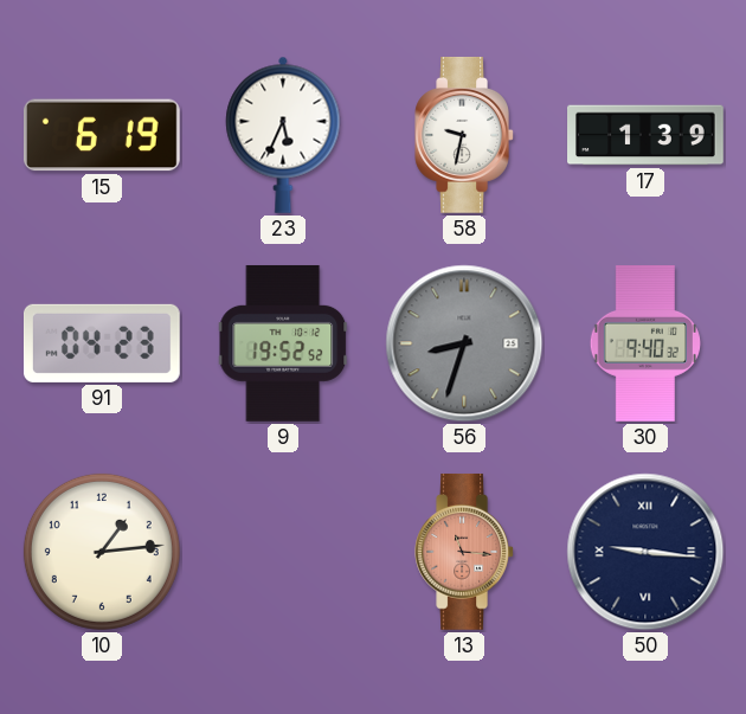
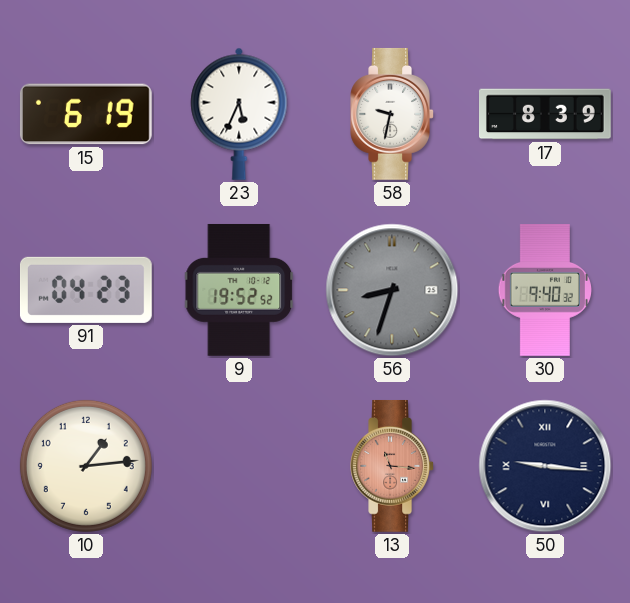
17: 1:39 -> 8:39 (546, 114)
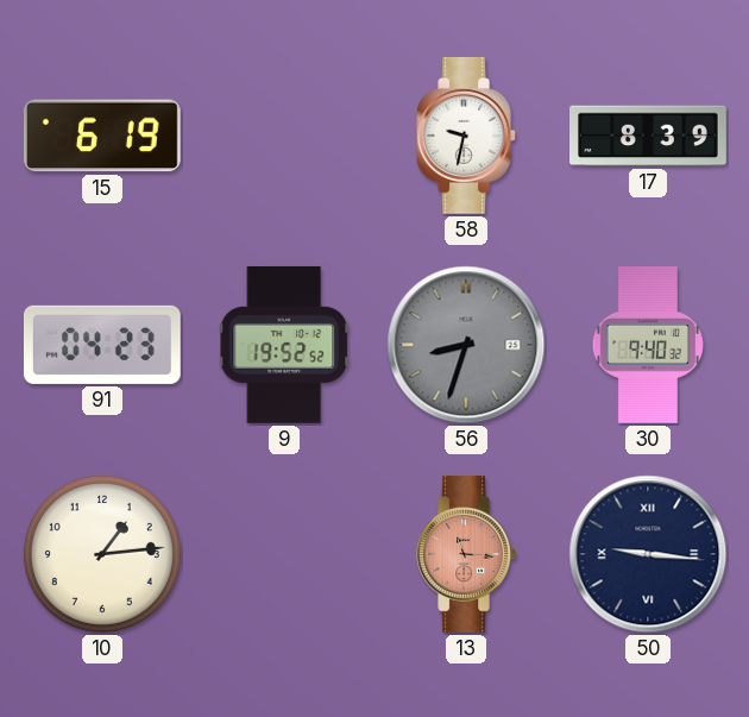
23: 5:34 -> none (239, 114)
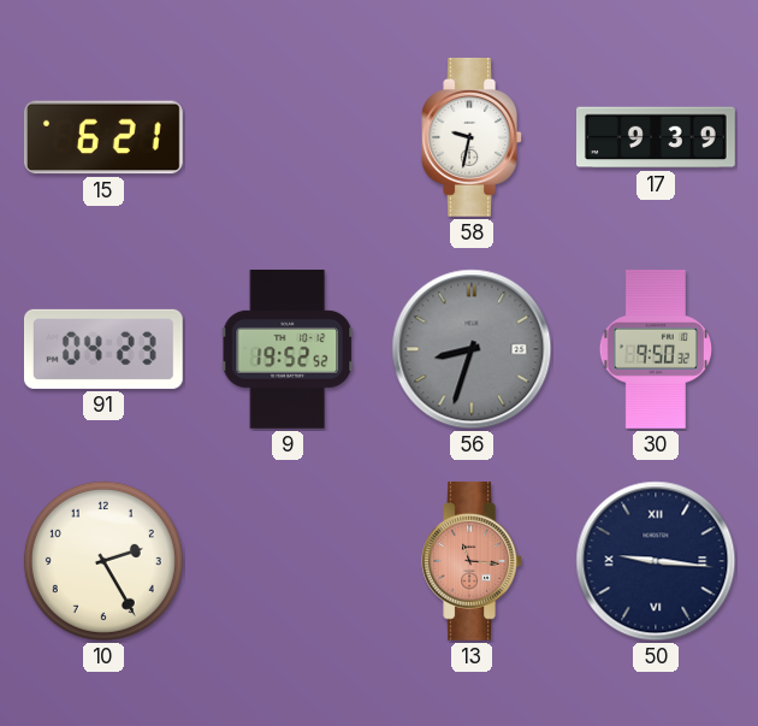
15: 6:19 -> 6:21 (103, 137)
17: 8:39 -> 9:39 (657, 137)
30: 9:40 -> 9:50 (655, 350)
10: 1:14 -> 2:25 (103, 561)
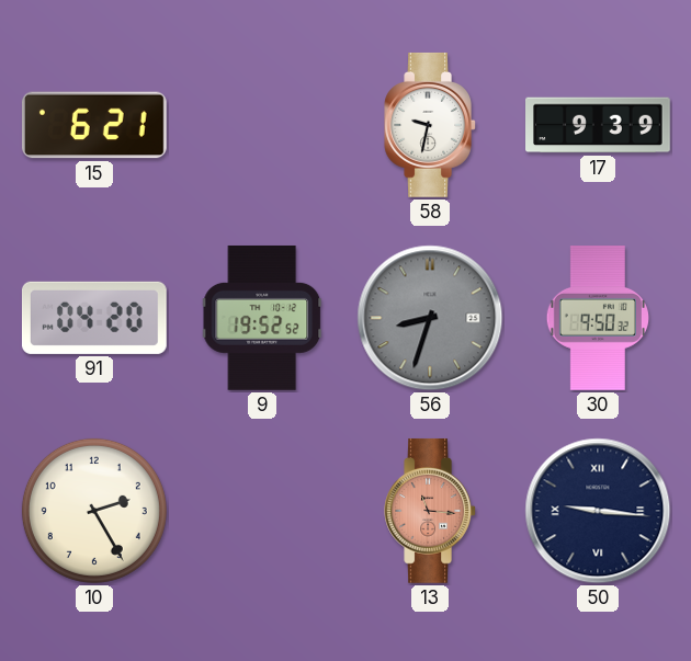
91: 04:23 -> 04:20 (94, 318)
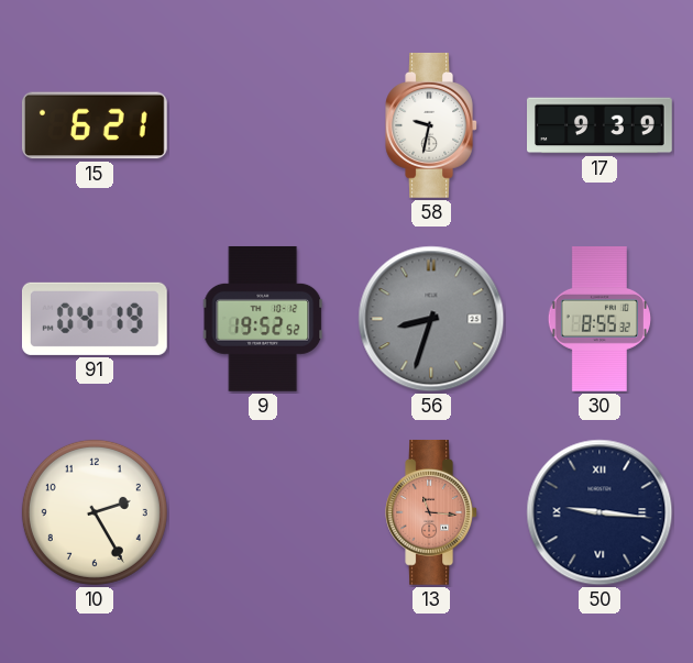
91: 04:20 -> 04:19 (95, 319)
30: 9:50 -> 8:55 (598, 320)
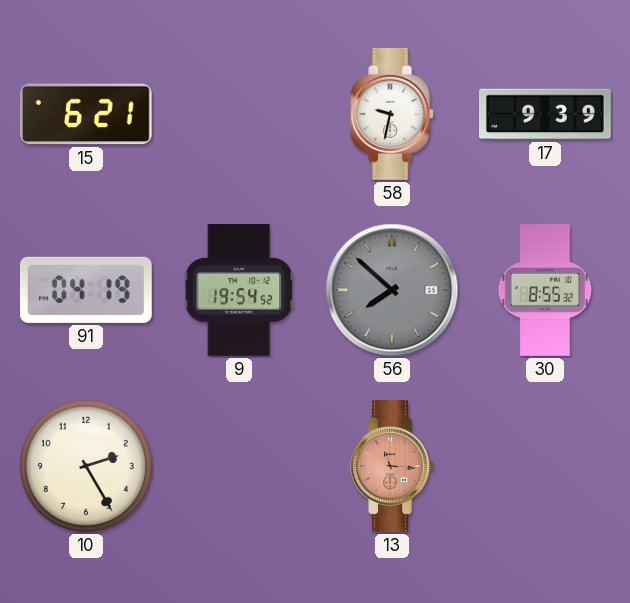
9: 19:52 -> 19:54 (239, 290)
56: 8:33 -> 7:52 (392, 290)
50: 9:16 -> none (599, 512)
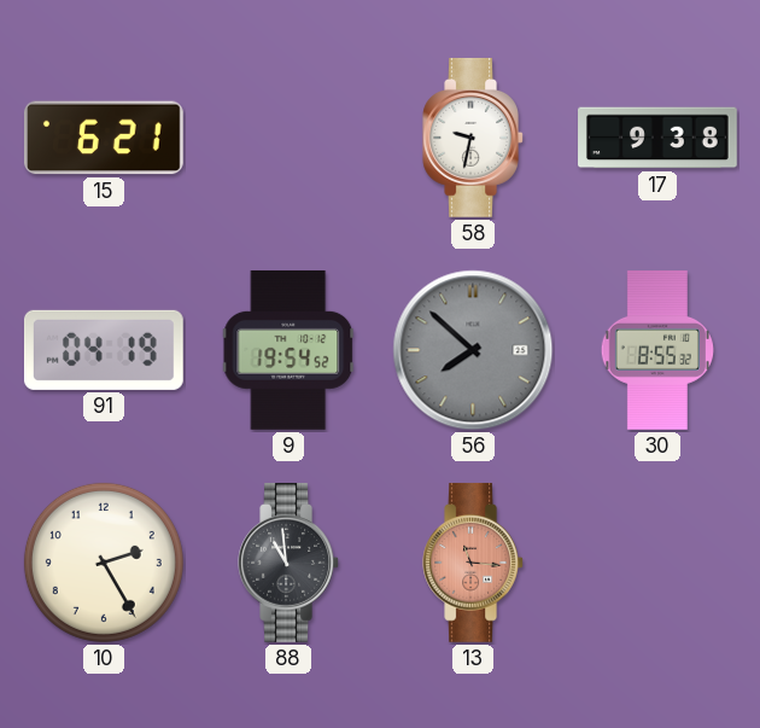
17: 9:39 -> 9:38 (659, 138)
88: none -> 10:59 (288, 563)
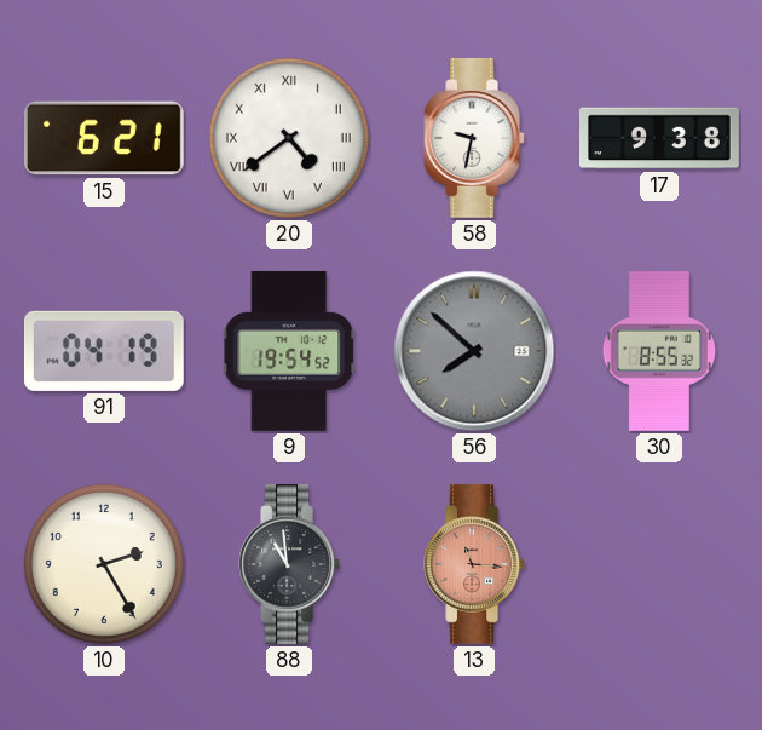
20: none -> 4:39 (289, 138)
